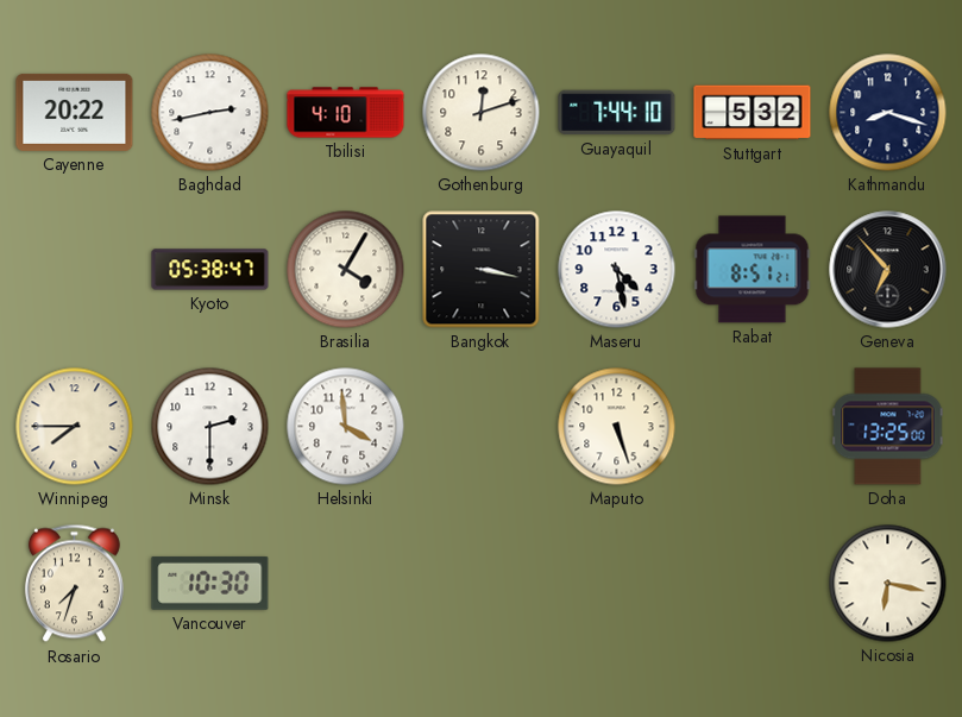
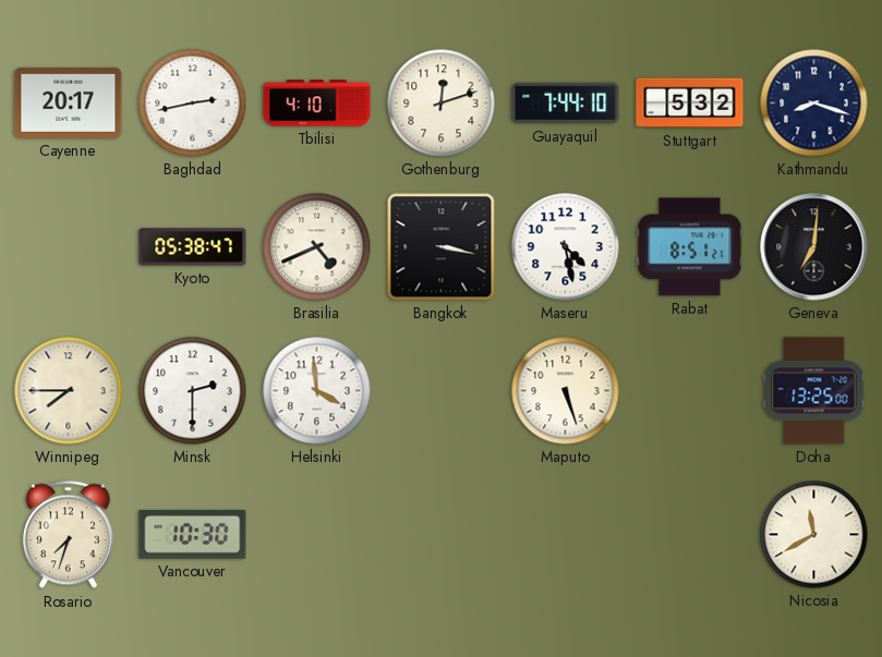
Cayenne: 20:22 -> 20:17 (69, 102)
Brasilia: 4:05 -> 4:41 (317, 247)
Geneva: 6:53 -> 7:01 (814, 247)
Nicosia: 6:17 -> 11:40 (814, 535)
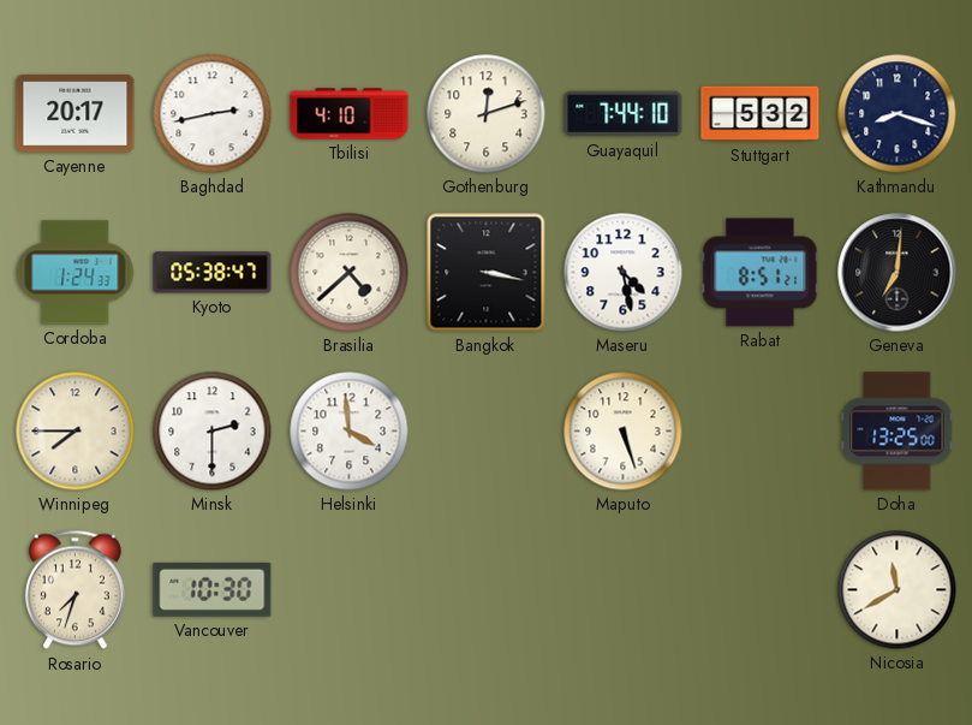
Cordoba: none -> 1:24 (76, 273)
Brasilia: 4:41 -> 4:38 (350, 273)
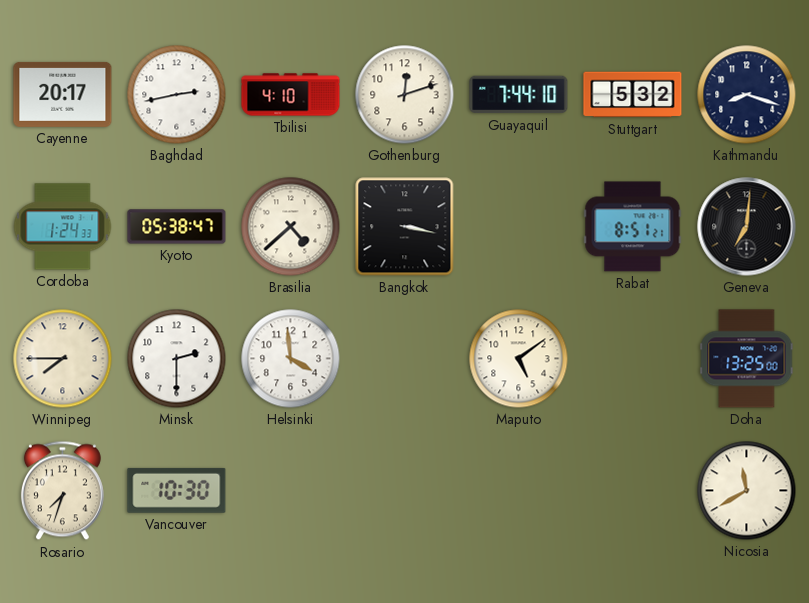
Maseru: 4:28 -> none (624, 273)
Maputo: 5:27 -> 5:09 (519, 359)
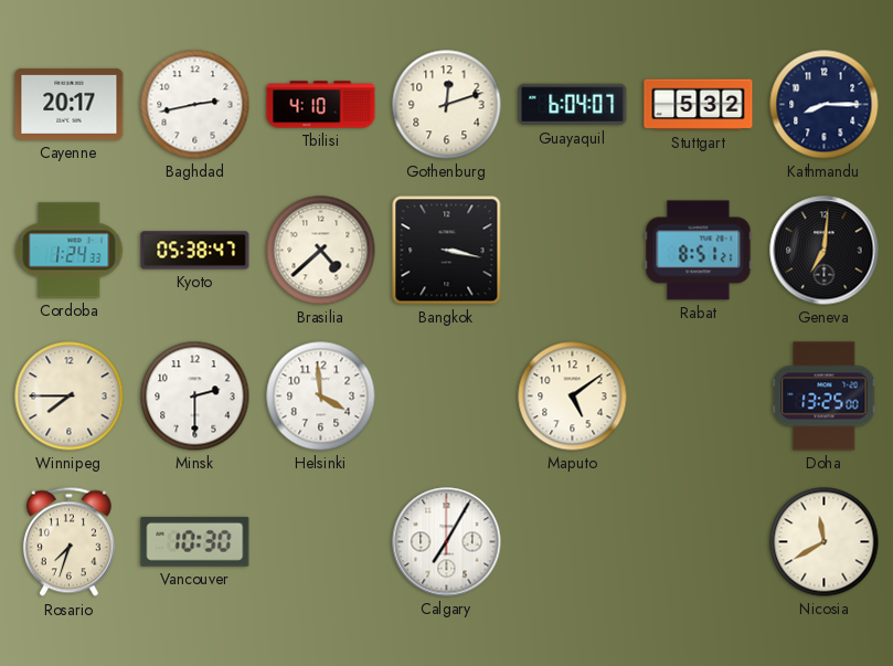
Guayaquil: 7:44 -> 6:04 (573, 105)
Kathmandu: 8:18 -> 8:15 (825, 105)
Calgary: none -> 7:05 (447, 542)
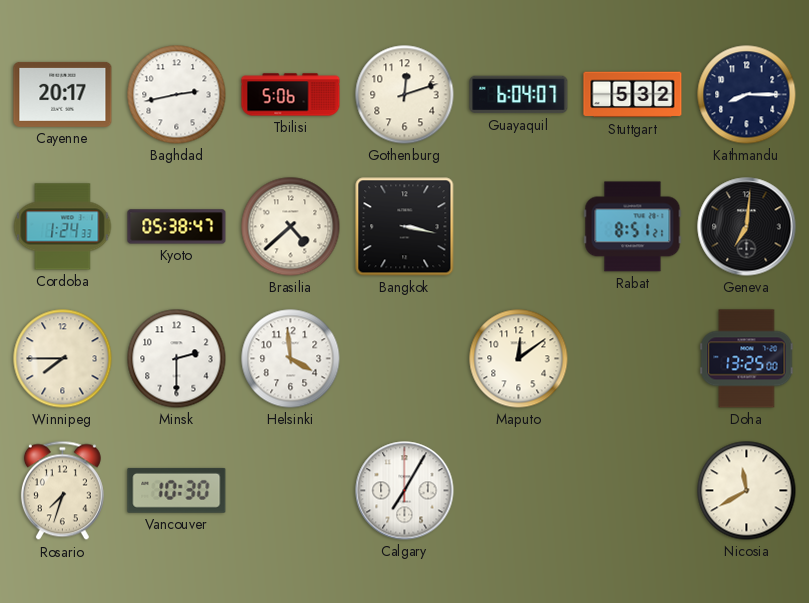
Tbilisi: 4:10 -> 5:06 (291, 95)
Maputo: 5:09 -> 12:09 (519, 359)
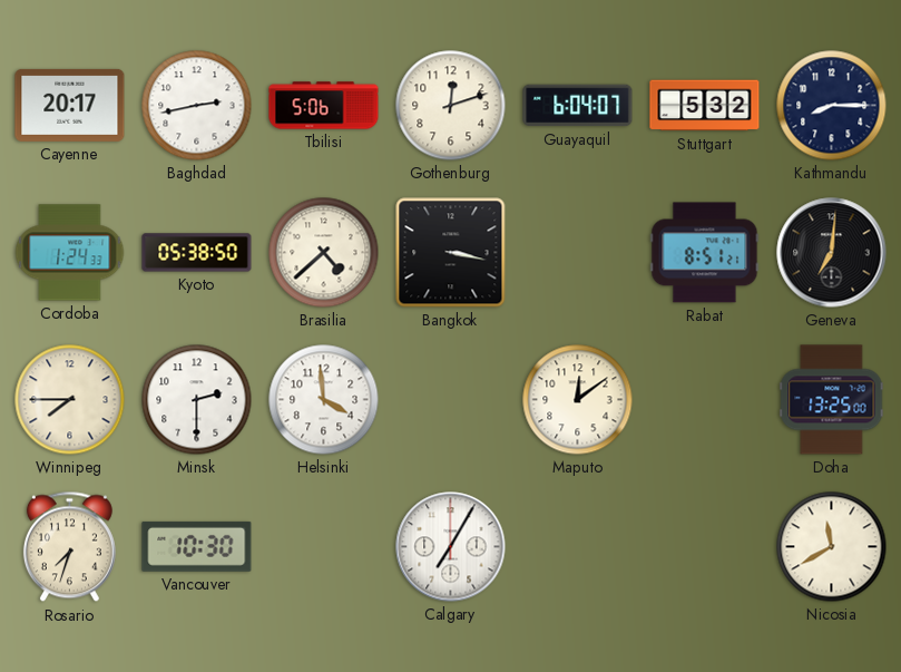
Kyoto: 05:38:47 -> 05:38:50 (197, 253)
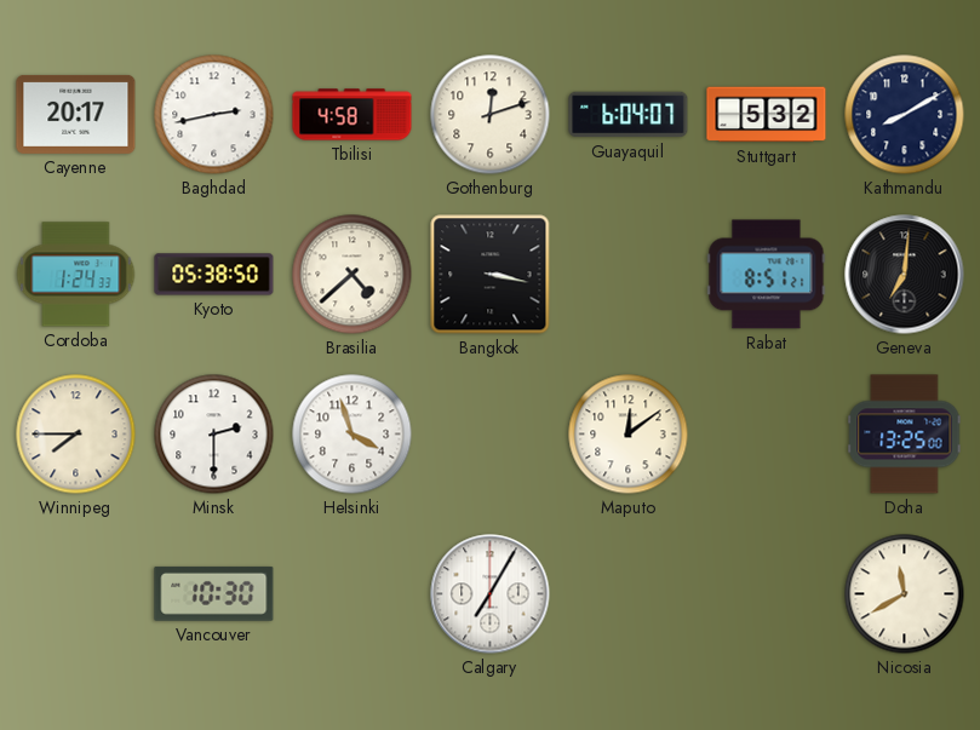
Tbilisi: 5:06 -> 4:58 (353, 115)
Kathmandu: 8:15 -> 8:10 (905, 115)
Helsinki: 3:59 -> 3:57 (353, 435)
Rosario: 7:33 -> none (69, 547)
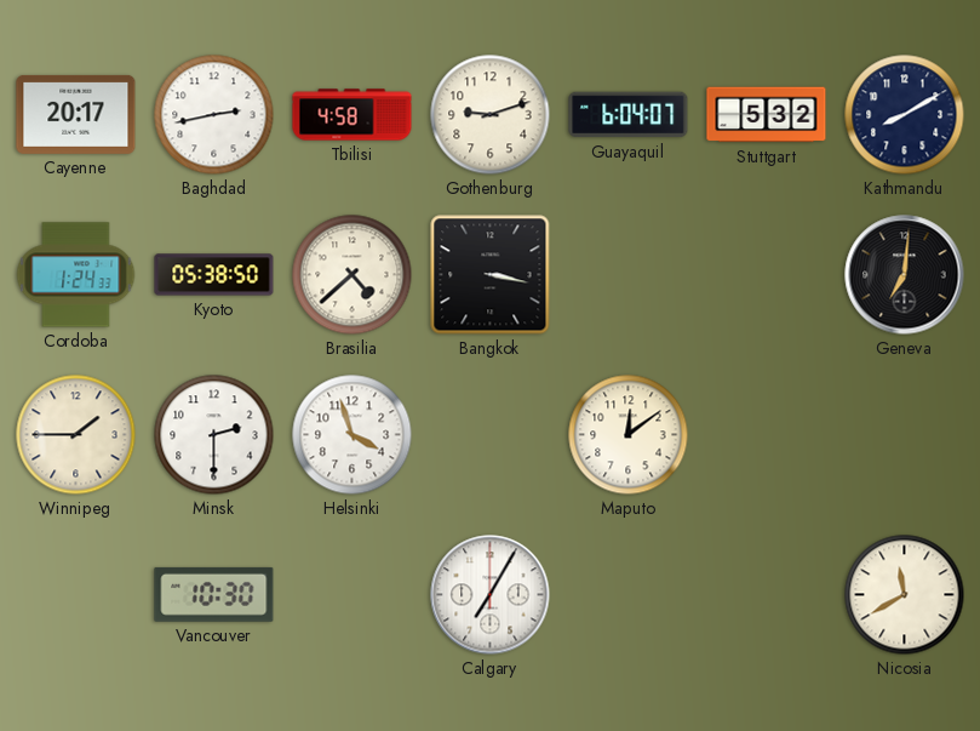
Gothenburg: 12:12 -> 9:12 (491, 115)
Rabat: 8:51 -> none (767, 275)
Winnipeg: 7:45 -> 1:45 (76, 435)
Doha: 13:25 -> none (905, 435)
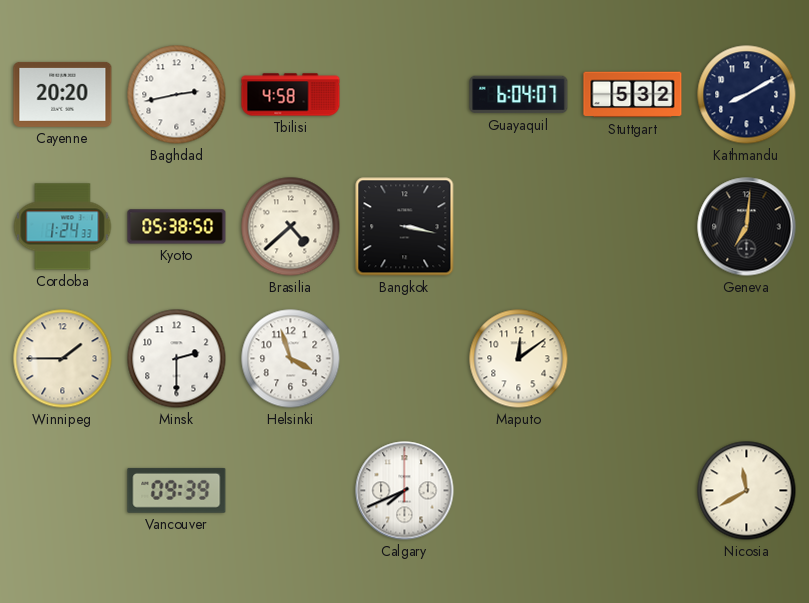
Cayenne: 20:17 -> 20:20 (63, 94)
Gothenburg: 9:12 -> none (491, 115)
Vancouver: 10:30 -> 09:39 (177, 490)
Calgary: 7:05 -> 7:41 (405, 491)
